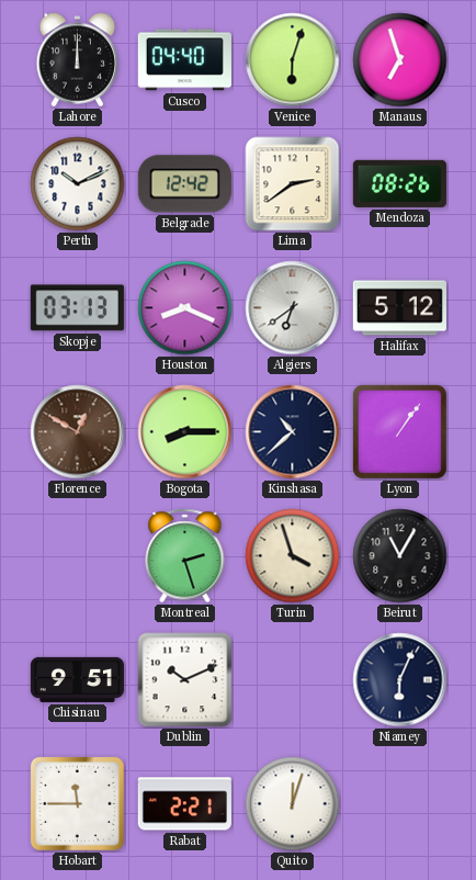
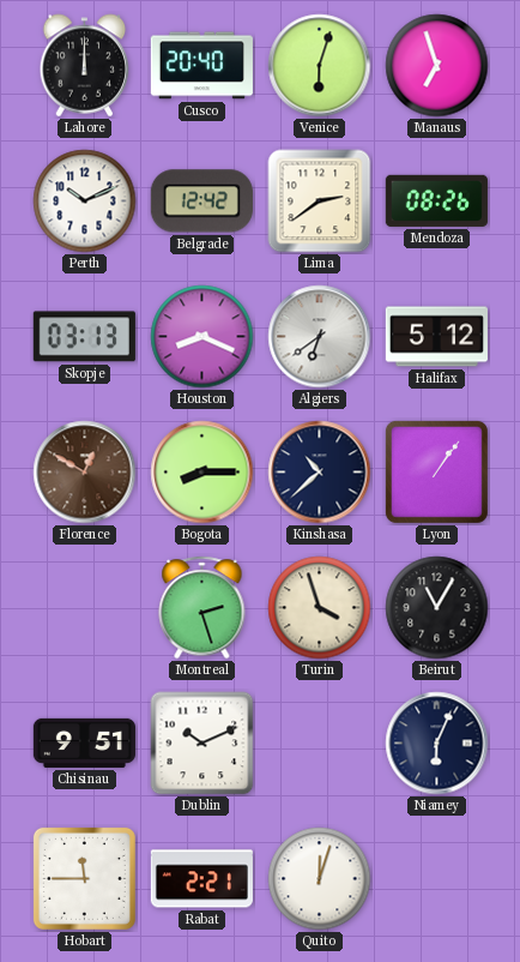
Cusco: 04:40 -> 20:40 (201, 66)
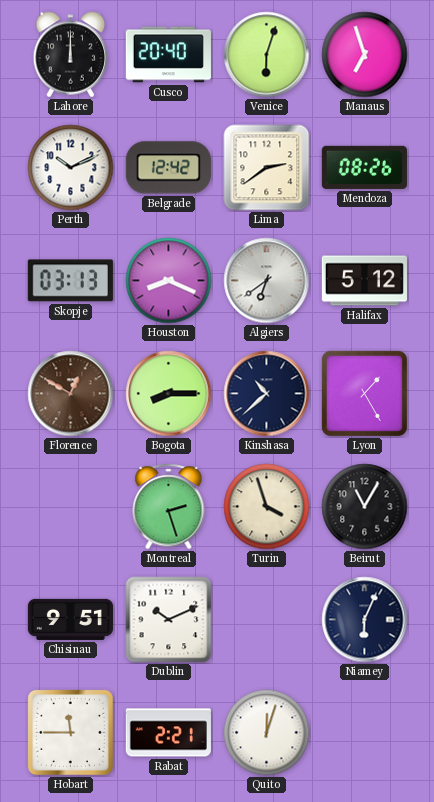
Lyon: 1:06 -> 1:25 (364, 393)
